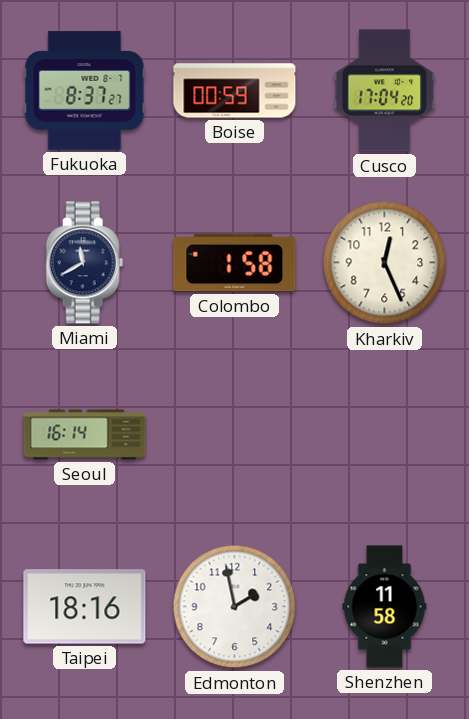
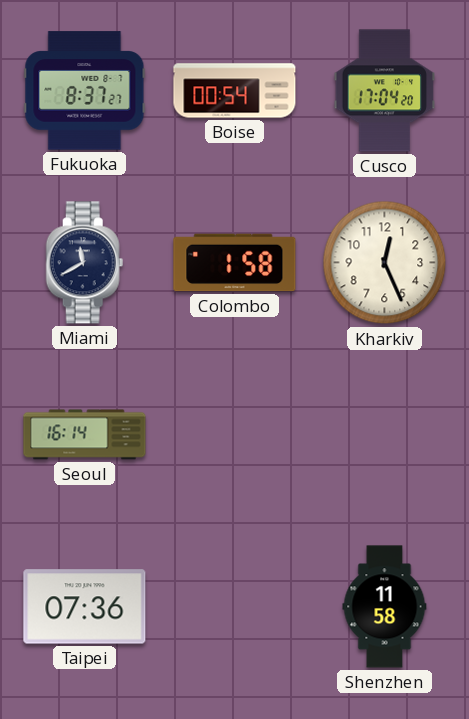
Boise: 00:59 -> 00:54 (235, 91)
Taipei: 18:16 -> 07:36 (85, 607)
Edmonton: 1:58 -> none (235, 607)
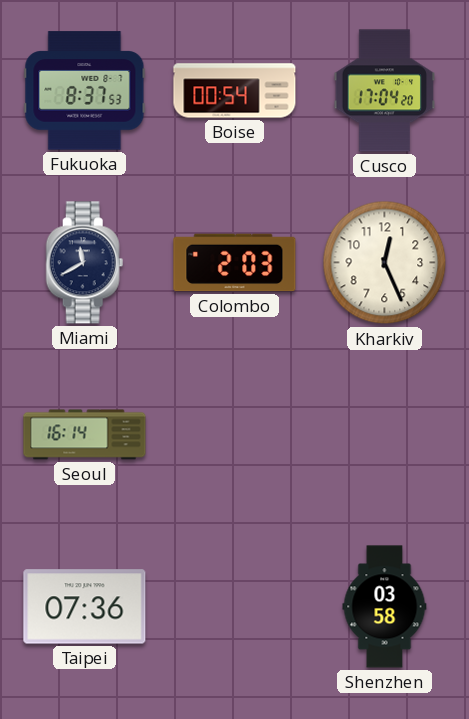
Fukuoka: 8:37:27 -> 8:37:53 (85, 91)
Colombo: 1:58 -> 2:03 (235, 263)
Shenzhen: 11:58 -> 03:58 (385, 607)
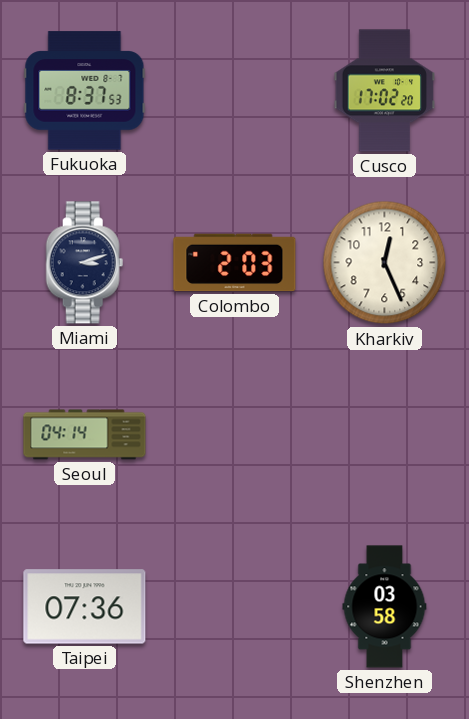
Boise: 00:54 -> none (235, 91)
Cusco: 17:04 -> 17:02 (385, 91)
Miami: 11:40 -> 3:12 (85, 263)
Seoul: 16:14 -> 04:14 (85, 435)
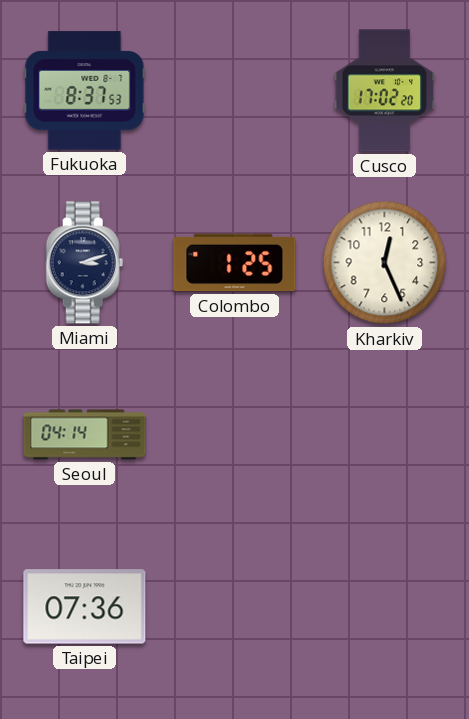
Colombo: 2:03 -> 1:25 (235, 263)
Shenzhen: 03:58 -> none (385, 607)
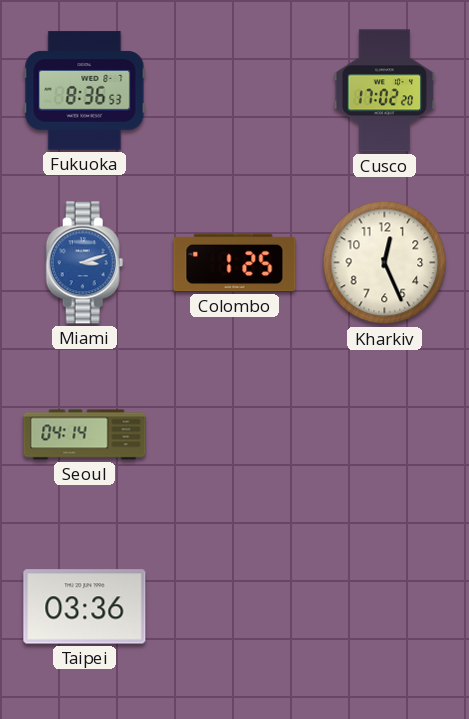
Fukuoka: 8:37 -> 8:36 (85, 91)
Miami dial: navy -> blue (85, 263)
Taipei: 07:36 -> 03:36 (85, 607)
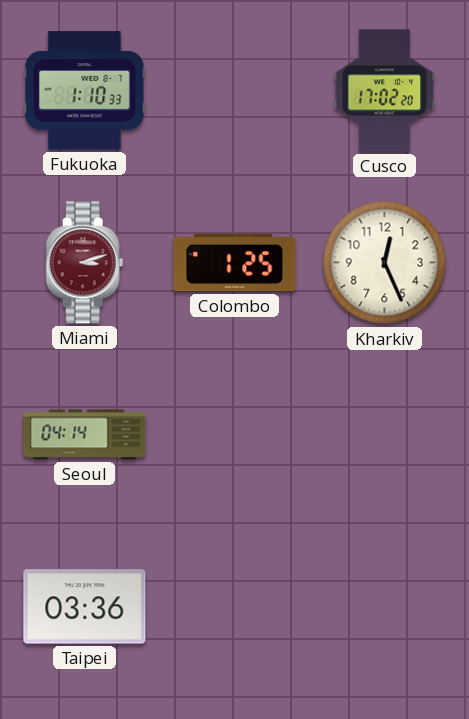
Fukuoka: 8:36 -> 1:10 (85, 91)
Miami dial: blue -> burgundy (85, 263)
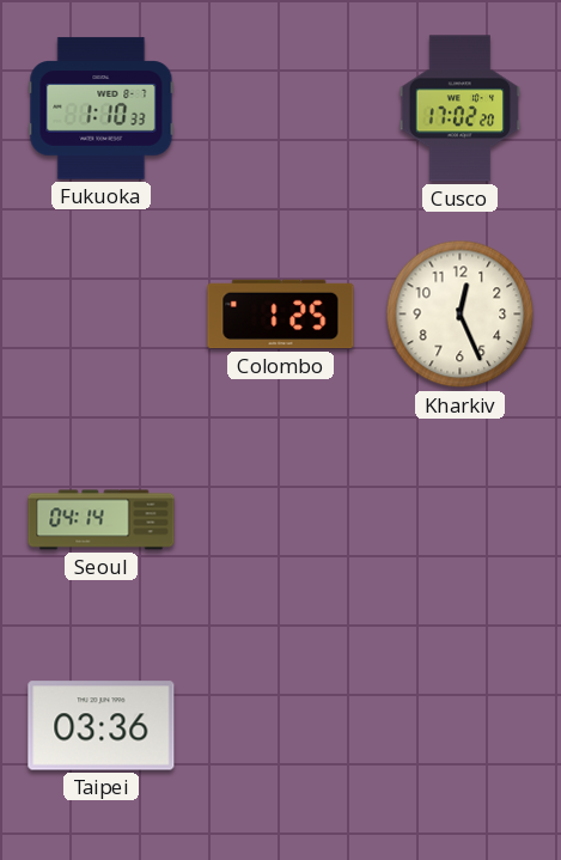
Miami: 3:12 -> none (85, 263)
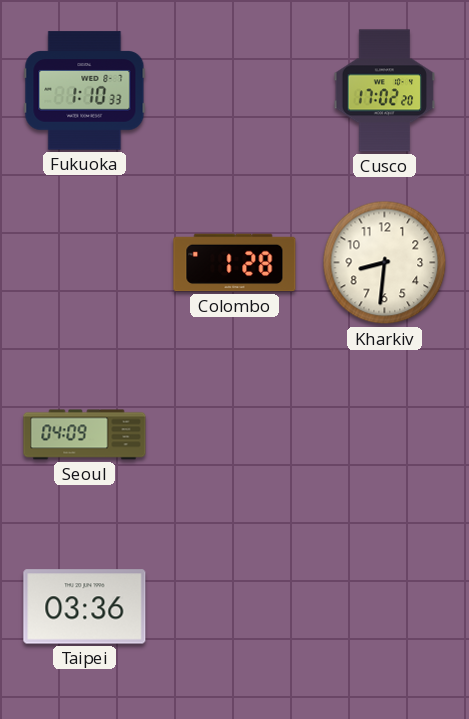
Colombo: 1:25 -> 1:28 (235, 263)
Kharkiv: 12:26 -> 8:31 (385, 263)
Seoul: 04:14 -> 04:09 (85, 435)
